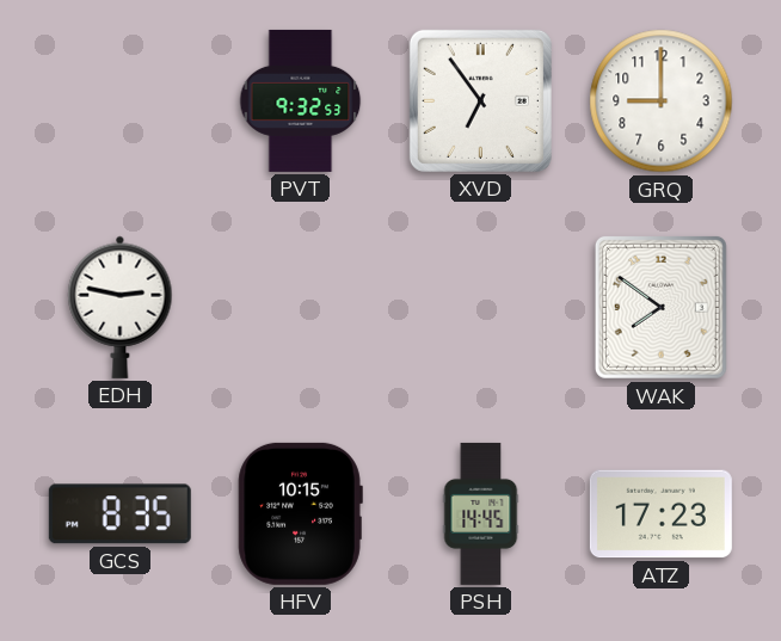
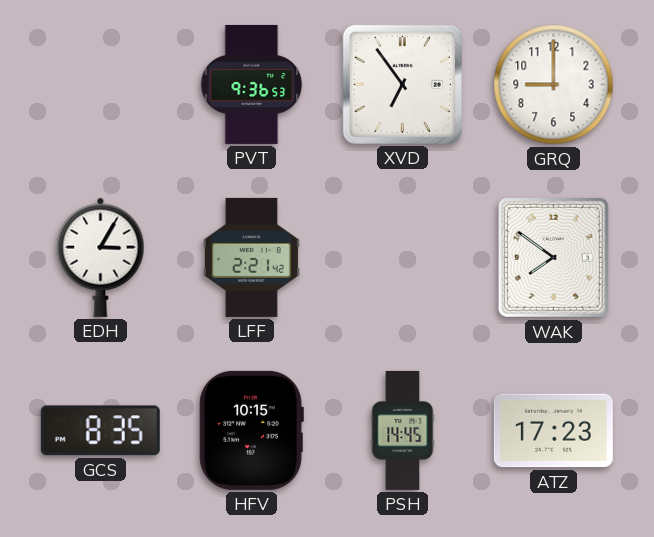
PVT: 9:32 -> 9:36 (252, 84)
EDH: 2:47 -> 3:05 (101, 257)
LFF: none -> 2:21 (251, 257)
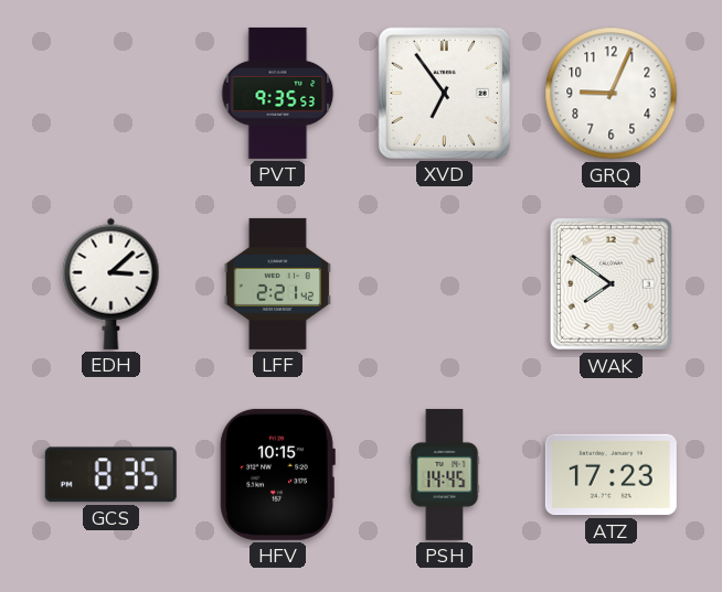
PVT: 9:36 -> 9:35 (278, 93)
GRQ: 9:00 -> 9:04 (612, 94)
EDH: 3:05 -> 3:08 (112, 283)
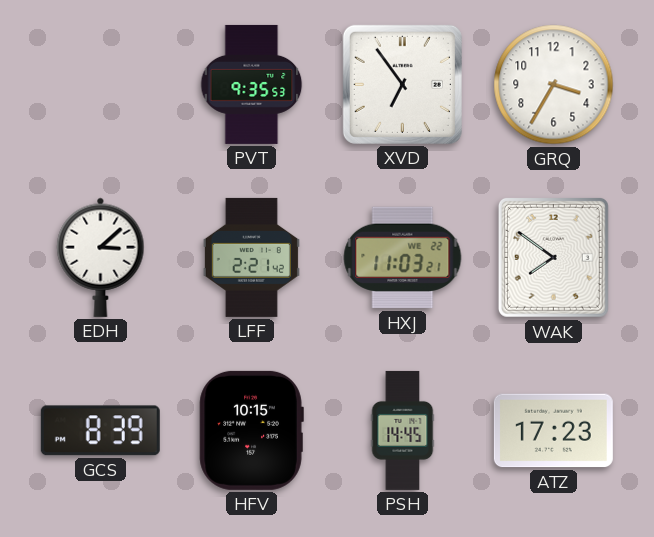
GRQ: 9:04 -> 3:35 (554, 85)
HXJ: none -> 11:03 (403, 258)
GCS: 8:35 -> 8:39 (100, 431)
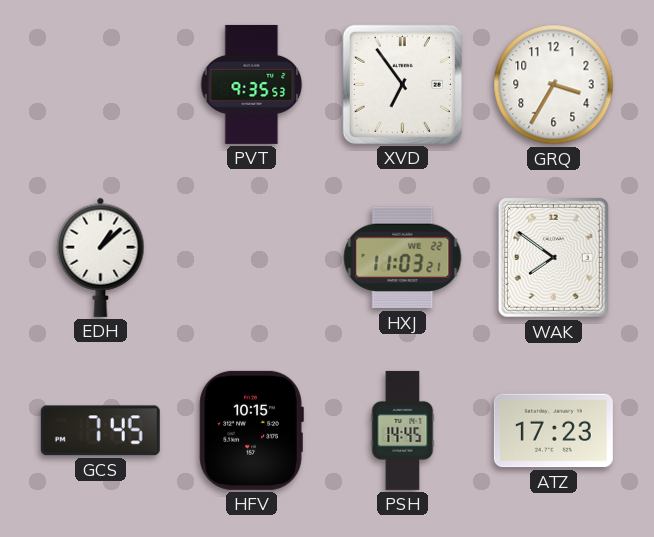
EDH: 3:08 -> 1:08 (101, 257)
LFF: 2:21 -> none (251, 257)
GCS: 8:39 -> 7:45 (100, 431)
